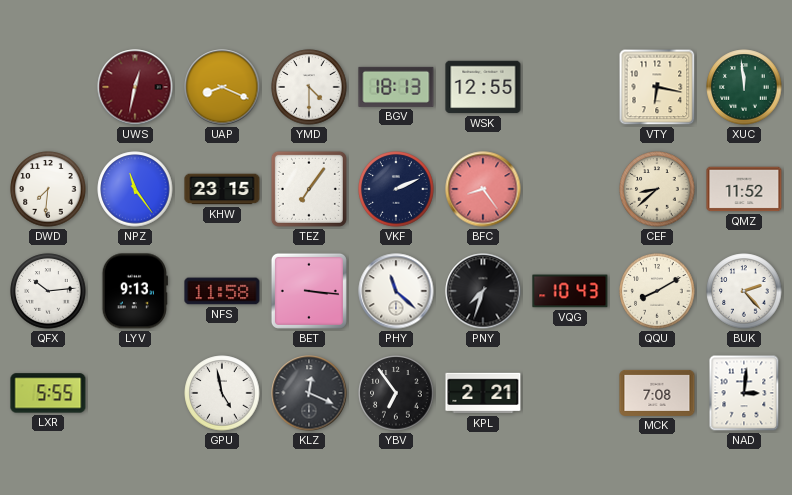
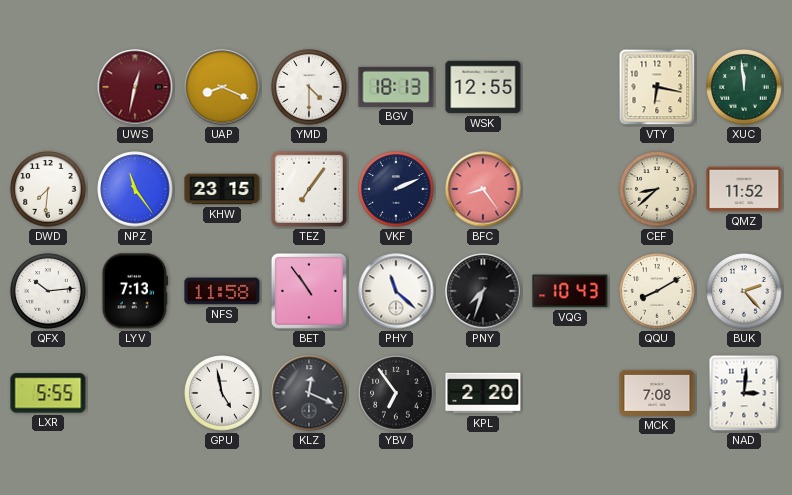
LYV: 9:13 -> 7:13 (135, 291)
BET: 3:16 -> 10:54 (309, 291)
KPL: 2:21 -> 2:20 (483, 393)
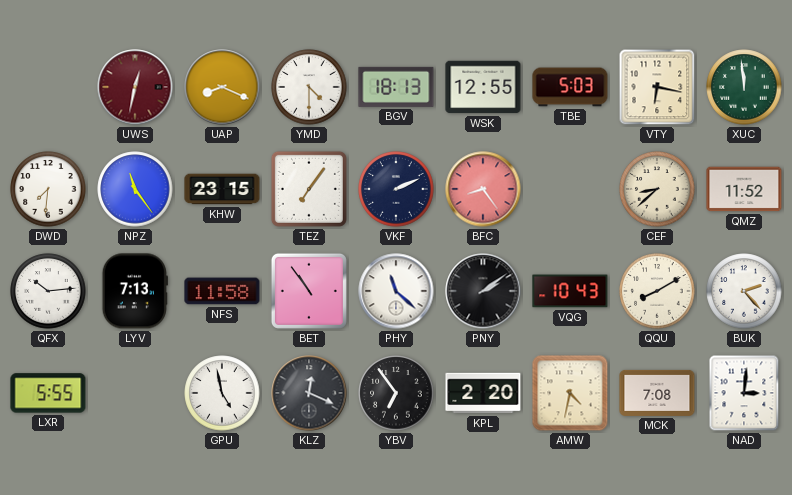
TBE: none -> 5:03 (570, 87)
PNY: 7:33 -> 2:09 (483, 291)
AMW: none -> 4:32 (570, 393)
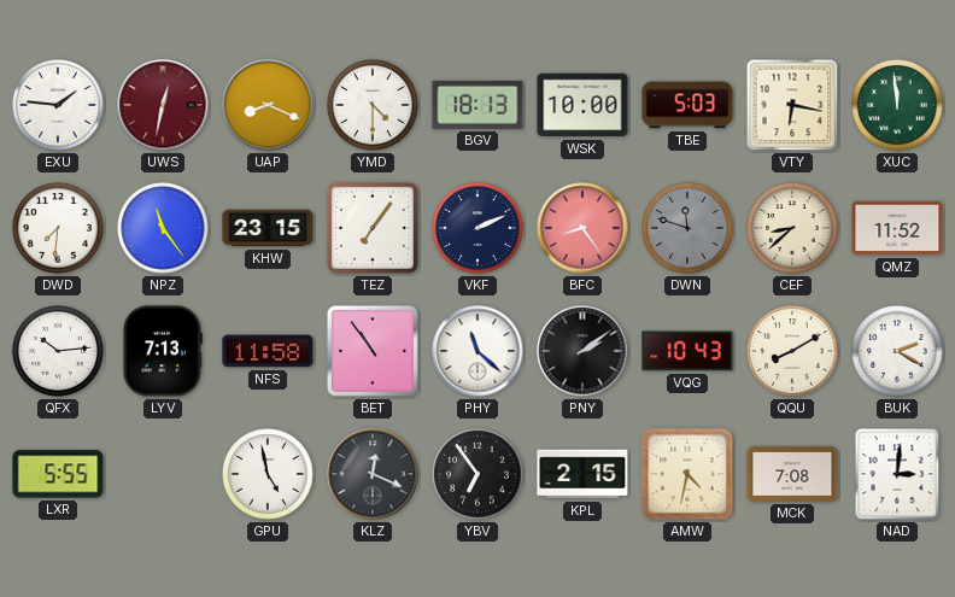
EXU: none -> 1:46 (58, 105)
WSK: 12:55 -> 10:00 (582, 105)
DWN: none -> 11:48 (687, 228)
BUK: 2:23 -> 2:20 (897, 351)
KPL: 2:20 -> 2:15 (582, 474)
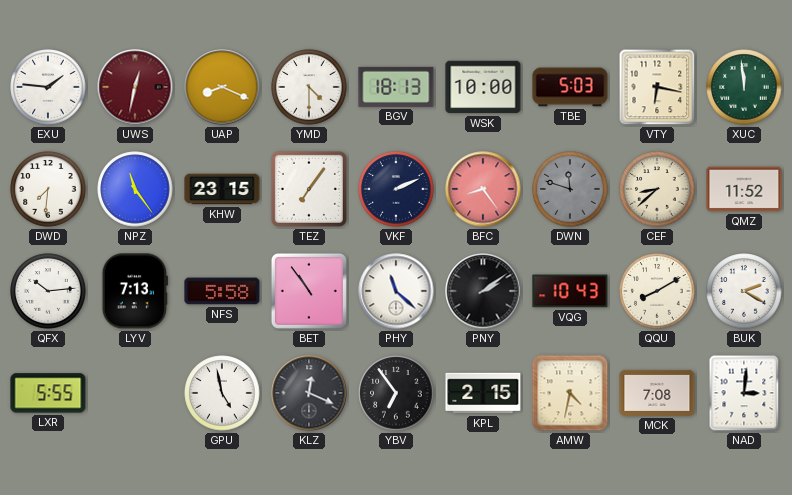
NFS: 11:58 -> 5:58 (222, 291)
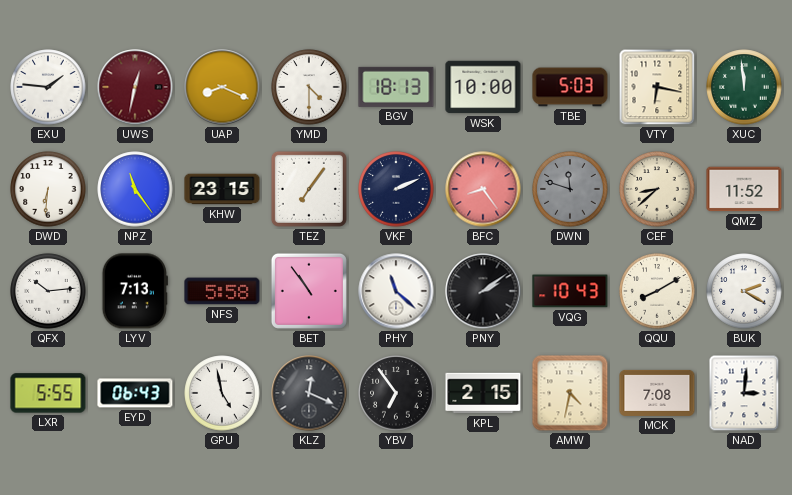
DWD: 7:31 -> 6:31 (48, 189)
EYD: none -> 06:43 (135, 393)
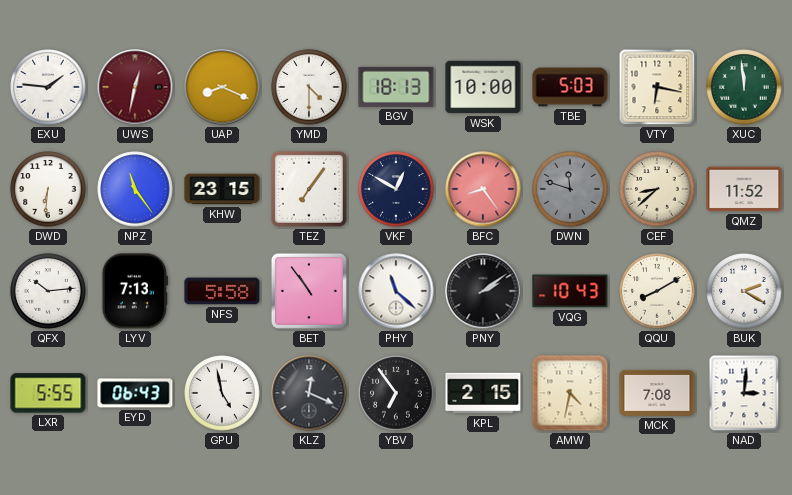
VKF: 2:11 -> 12:50 (396, 189)
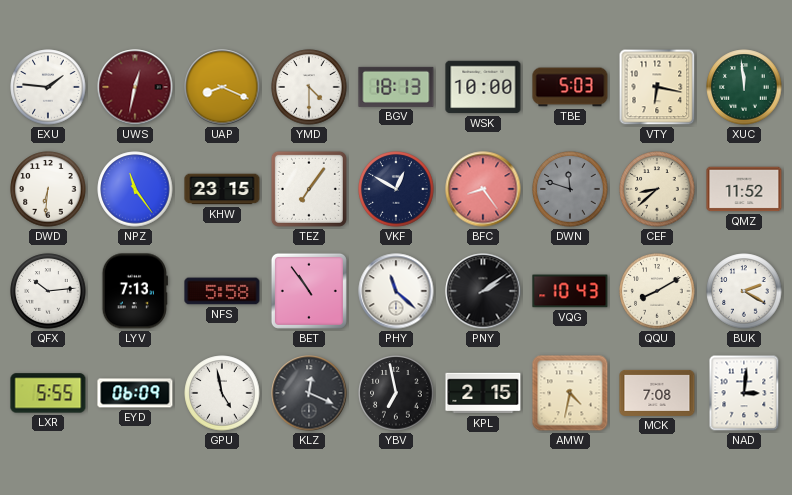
EYD: 06:43 -> 06:09 (135, 393)
YBV: 6:54 -> 6:58 (396, 393)
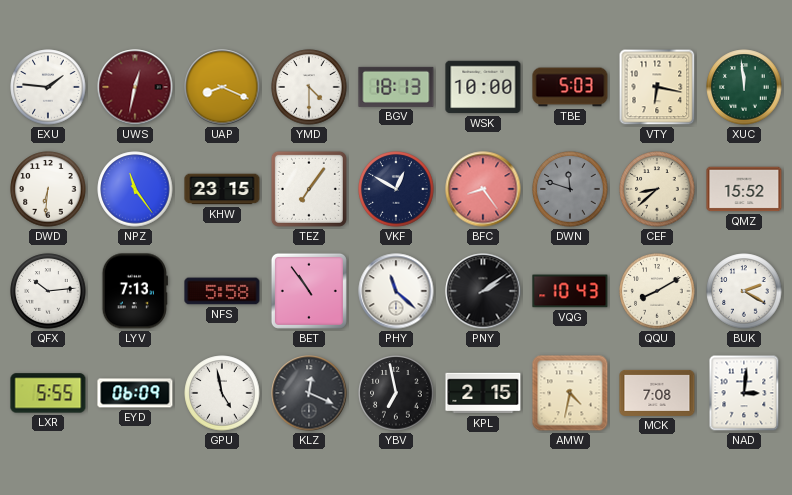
QMZ: 11:52 -> 15:52 (744, 189)
